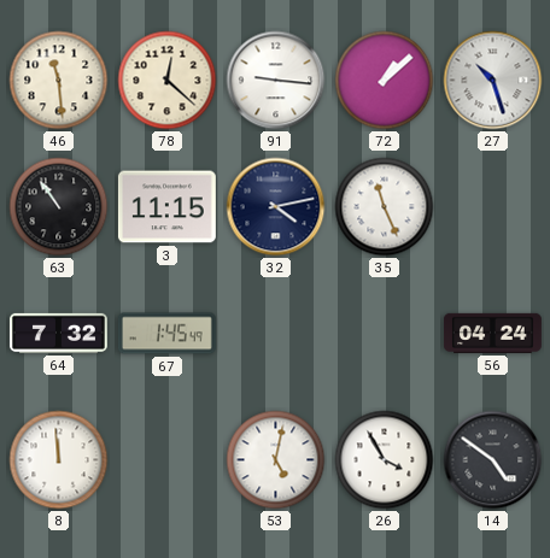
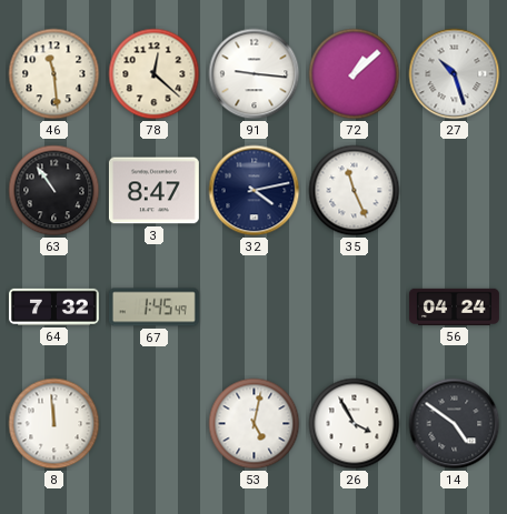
3: 11:15 -> 8:47 (153, 191)
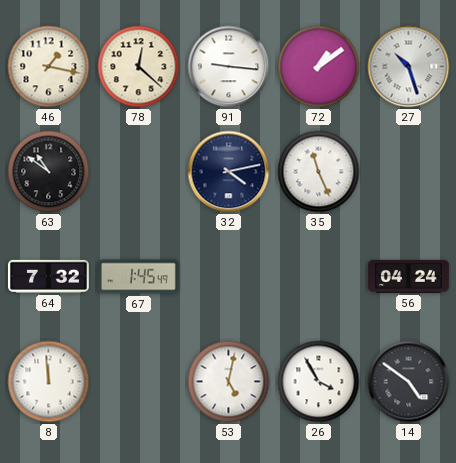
46: 11:29 -> 1:17 (49, 67)
72: 1:08 -> 1:09 (319, 67)
63: 10:54 -> 10:51 (49, 172)
3: 8:47 -> none (153, 191)
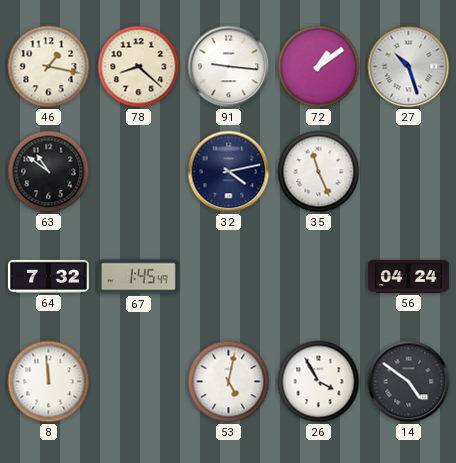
78: 12:22 -> 8:22 (139, 67)
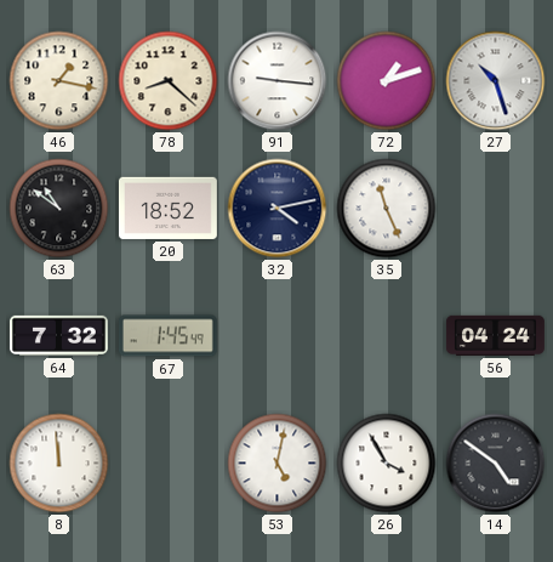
72: 1:09 -> 1:12 (387, 81)
20: none -> 18:52 (167, 208)
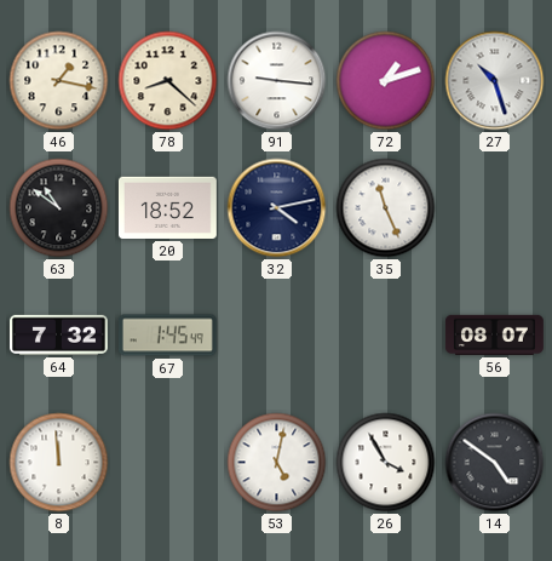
56: 04:24 -> 08:07 (495, 334)
